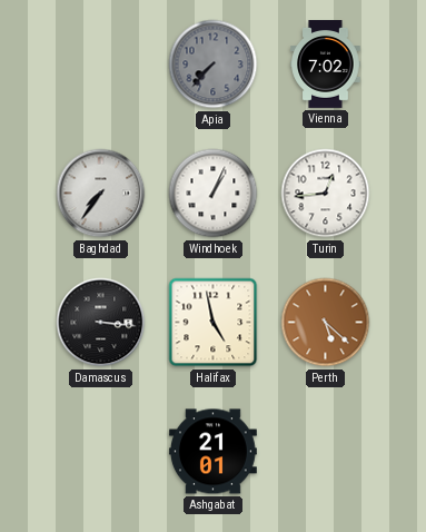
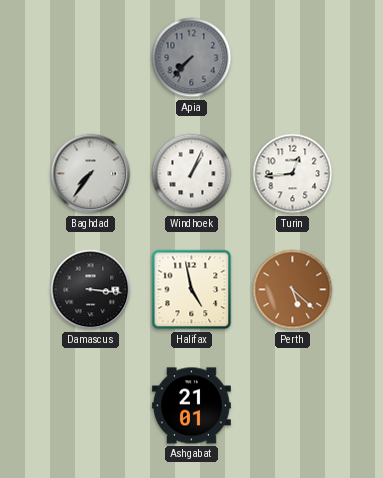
Vienna: 7:02 -> none (326, 65)
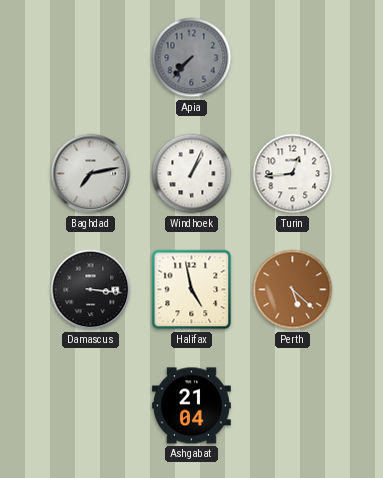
Baghdad: 7:36 -> 7:13 (91, 174)
Ashgabat: 21:01 -> 21:04 (191, 406)
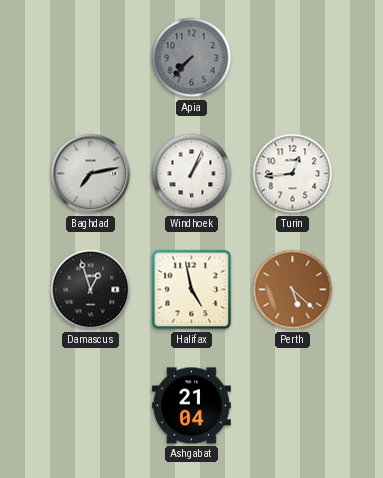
Damascus: 3:16 -> 12:57 (91, 290)
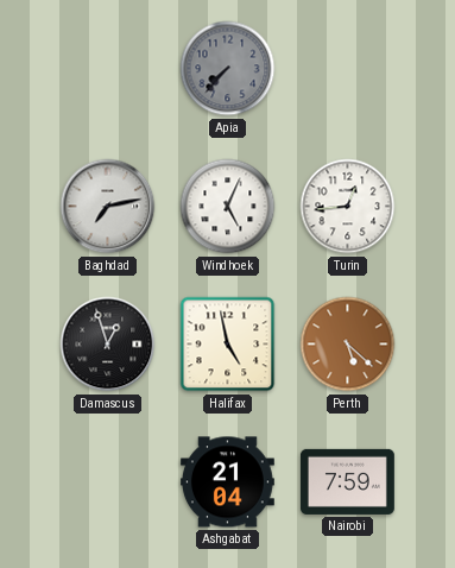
Windhoek: 1:04 -> 5:04 (228, 207)
Nairobi: none -> 7:59 (347, 481)
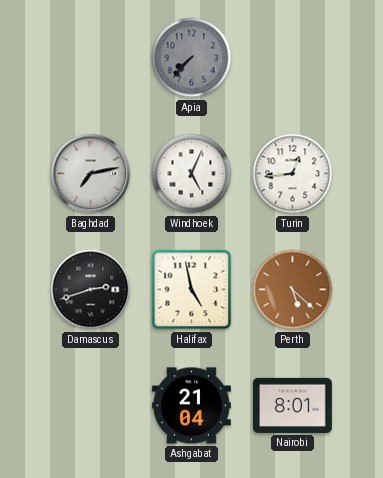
Damascus: 12:57 -> 2:42 (91, 290)
Nairobi: 7:59 -> 8:01 (292, 405)
